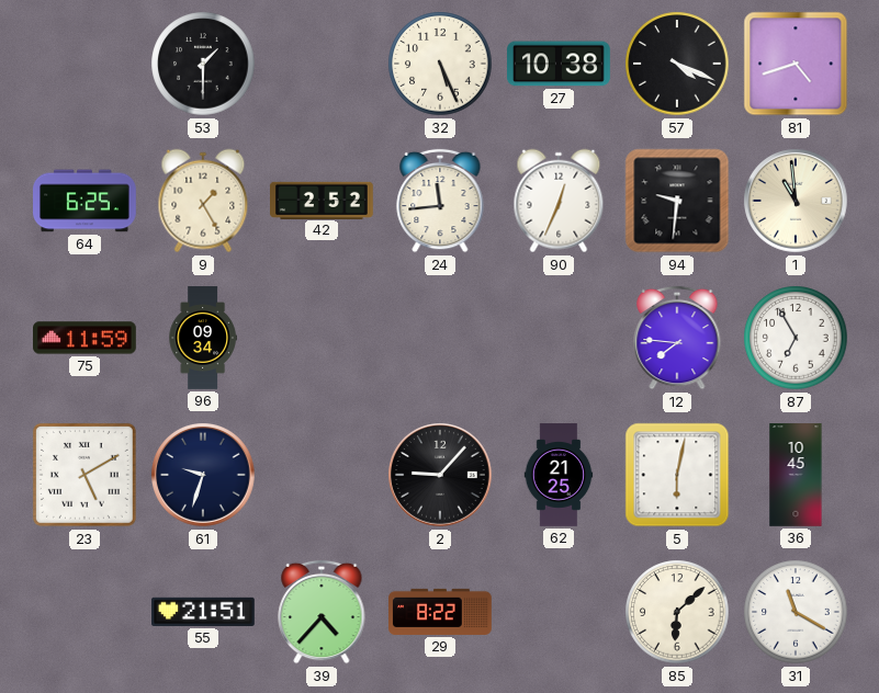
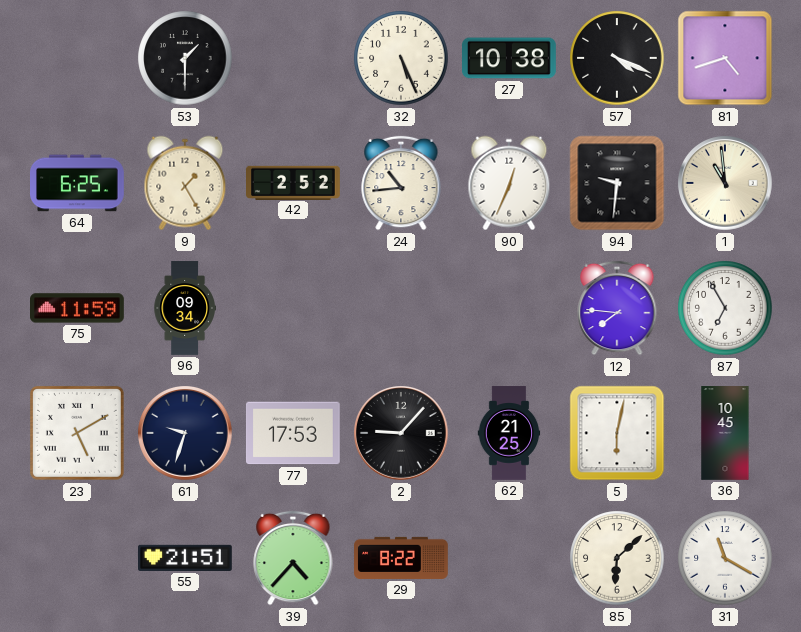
24: 11:44 -> 10:44 (401, 183)
77: none -> 17:53 (293, 433)
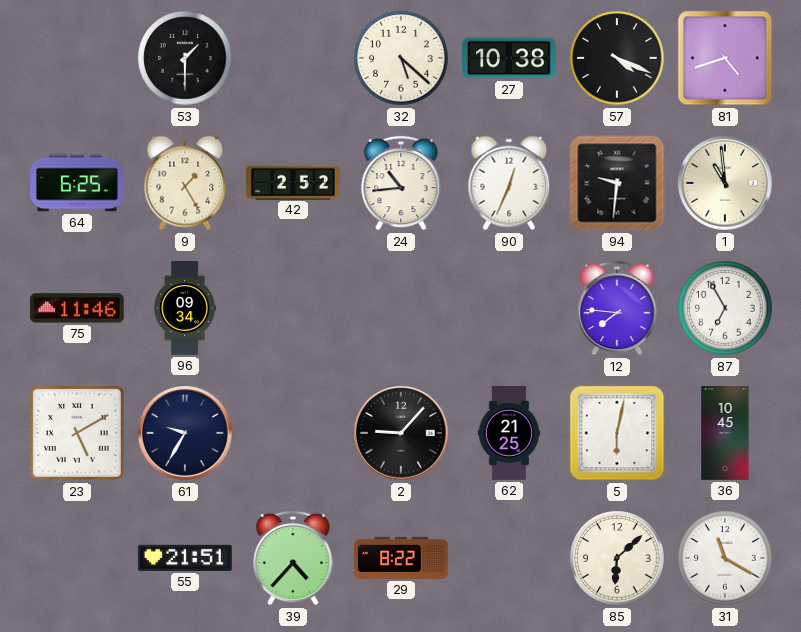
32: 5:26 -> 5:22 (401, 58)
75: 11:59 -> 11:46 (78, 308)
61: 9:33 -> 9:35 (185, 433)
77: 17:53 -> none (293, 433)
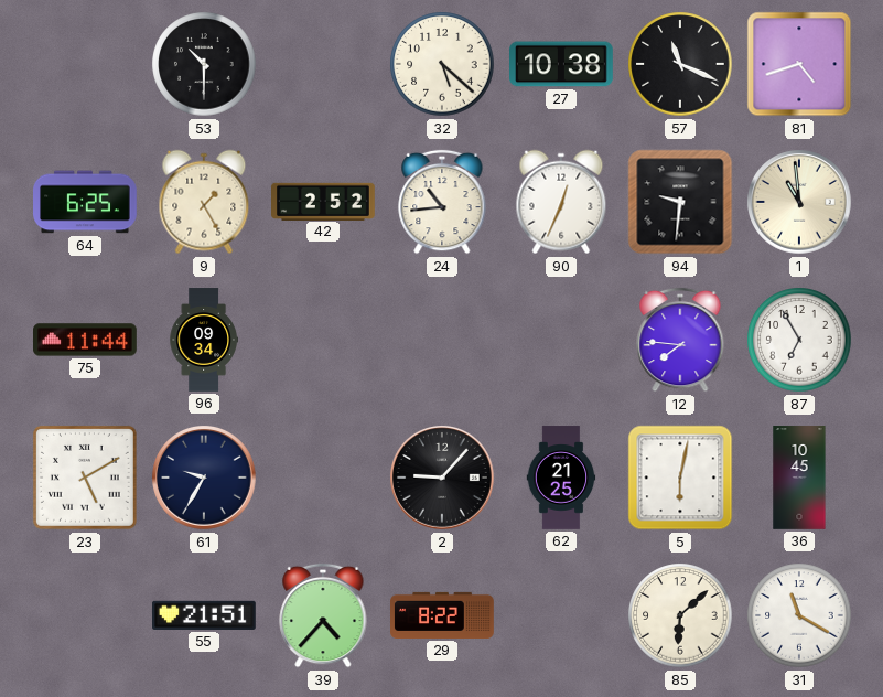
53: 1:30 -> 10:30 (204, 64)
57: 4:19 -> 11:19 (680, 64)
75: 11:46 -> 11:44 (86, 340)
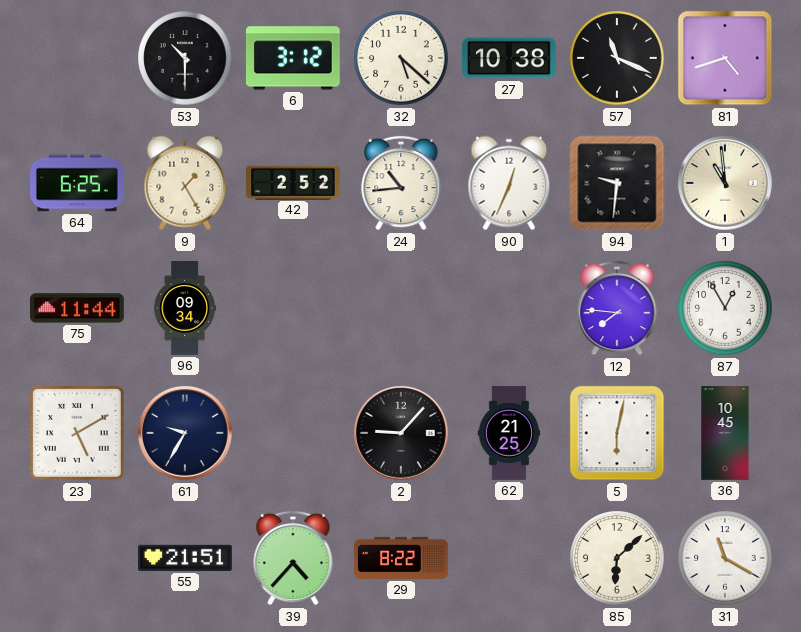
6: none -> 3:12 (293, 58)
87: 6:55 -> 12:55 (725, 308)
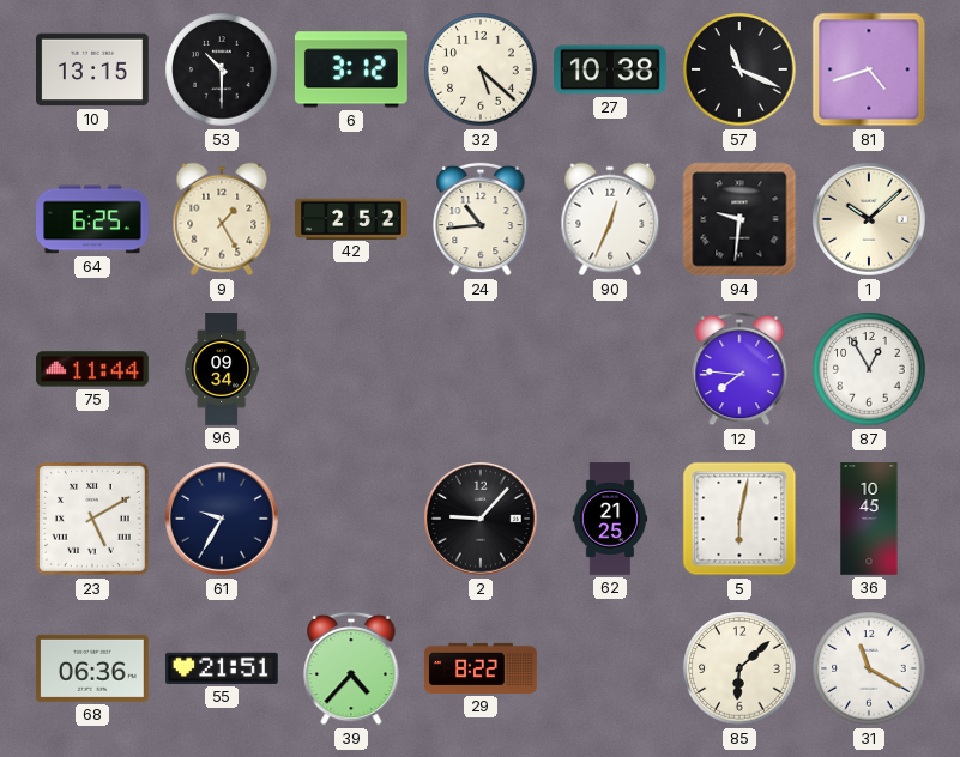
10: none -> 13:15 (93, 69)
1: 10:59 -> 10:08 (869, 219)
68: none -> 06:36 (92, 668)
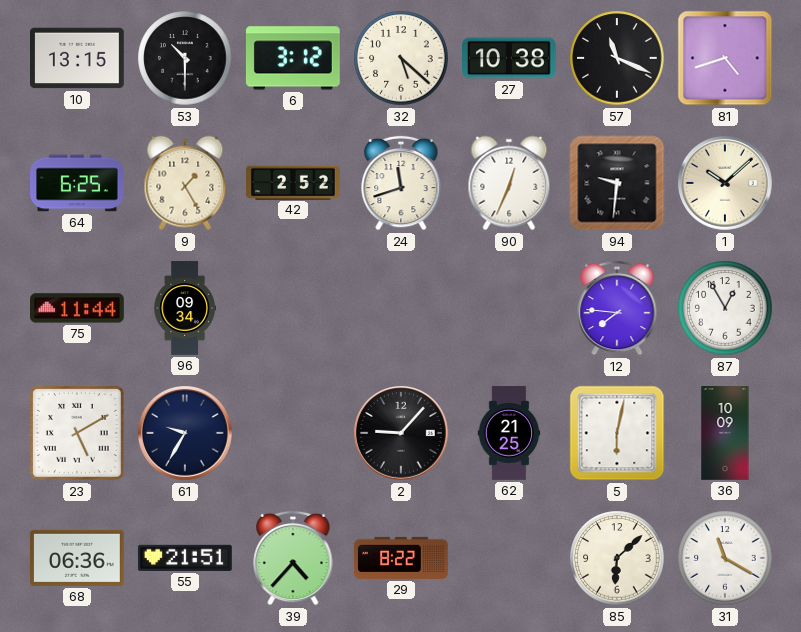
24: 10:44 -> 11:42 (401, 183)
36: 10:45 -> 10:09 (725, 433)
